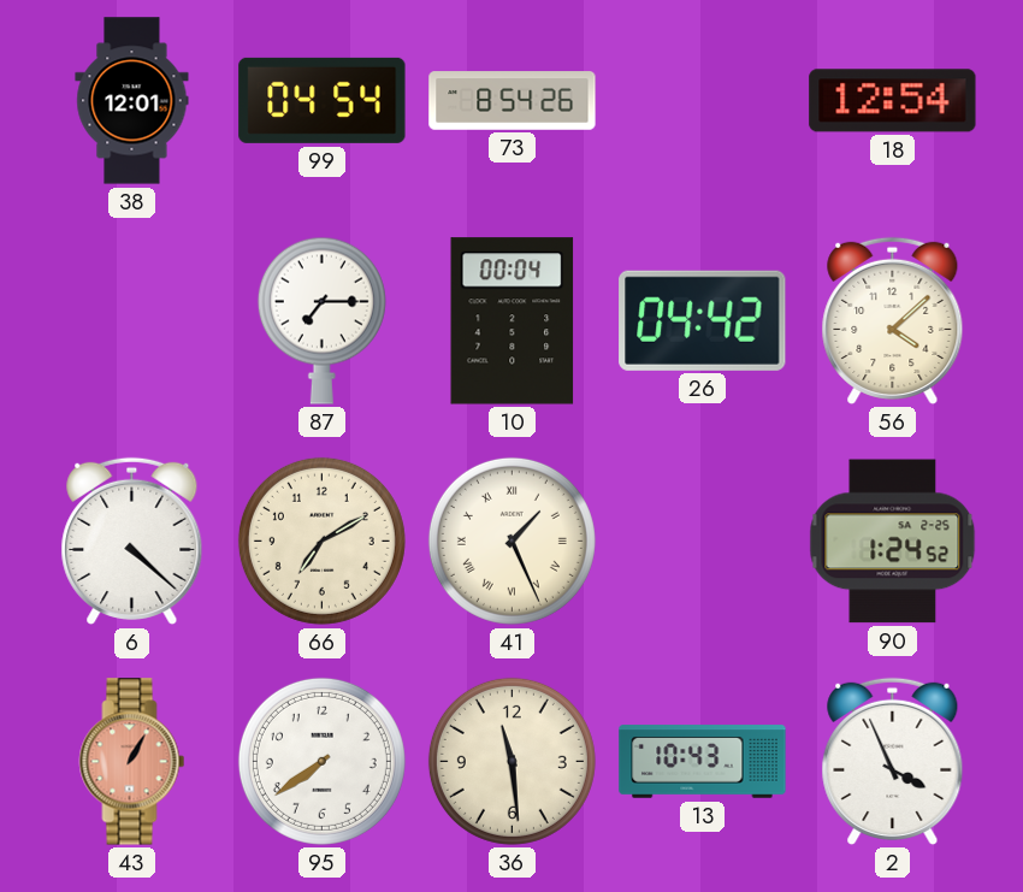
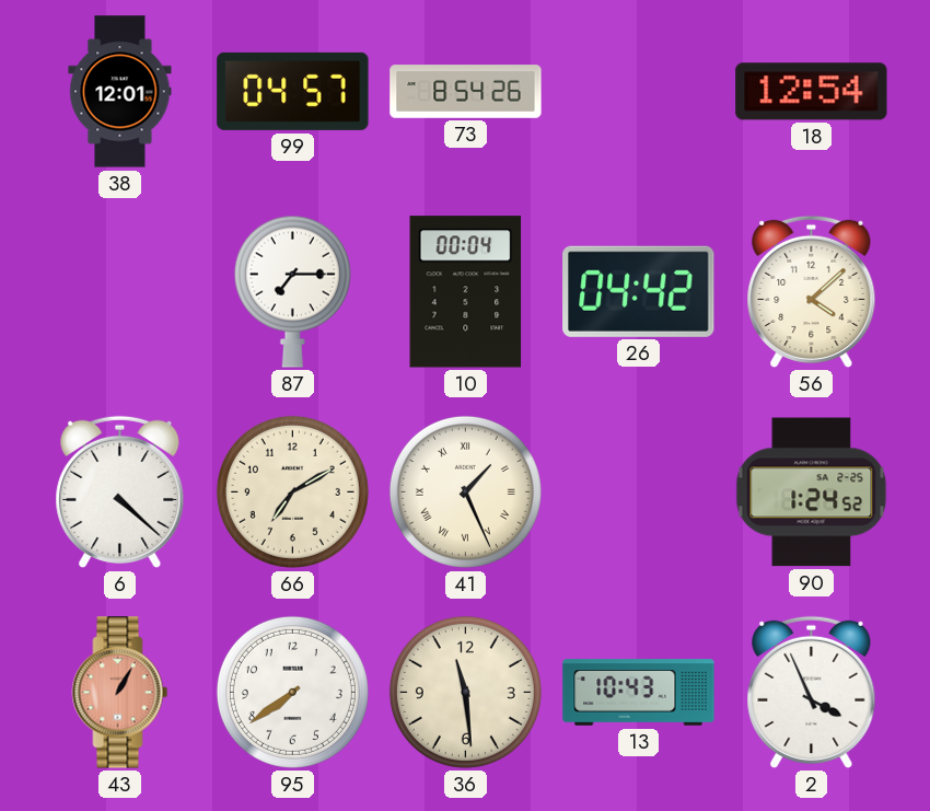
99: 04:54 -> 04:57 (293, 91)
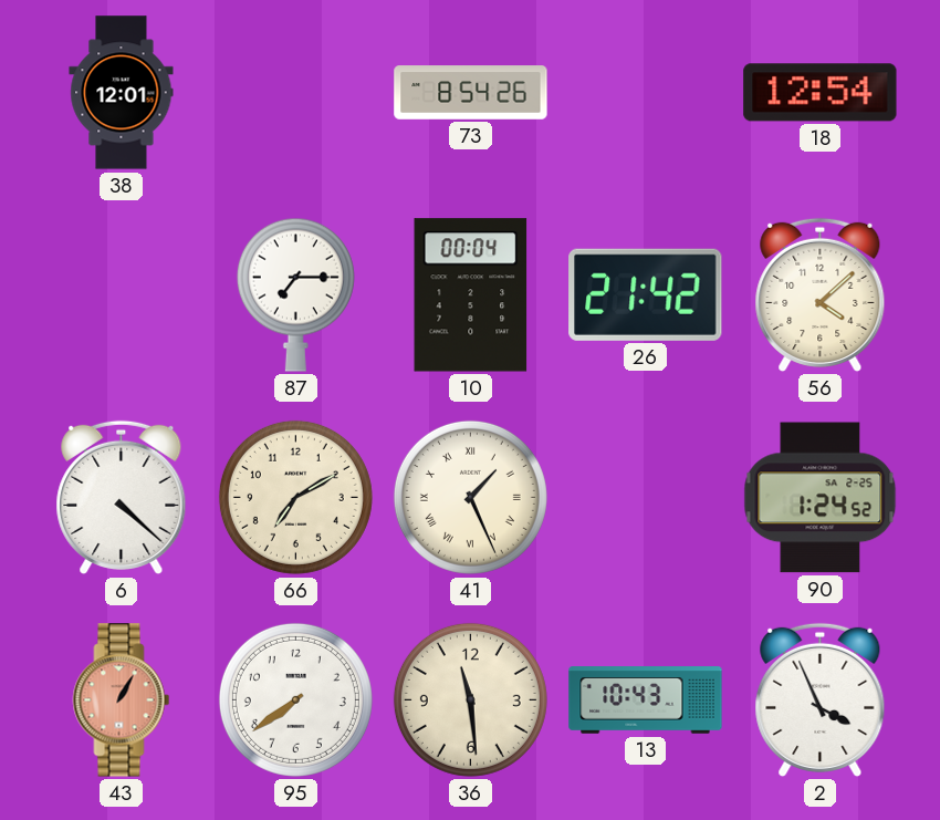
99: 04:57 -> none (293, 91)
26: 04:42 -> 21:42 (646, 294)
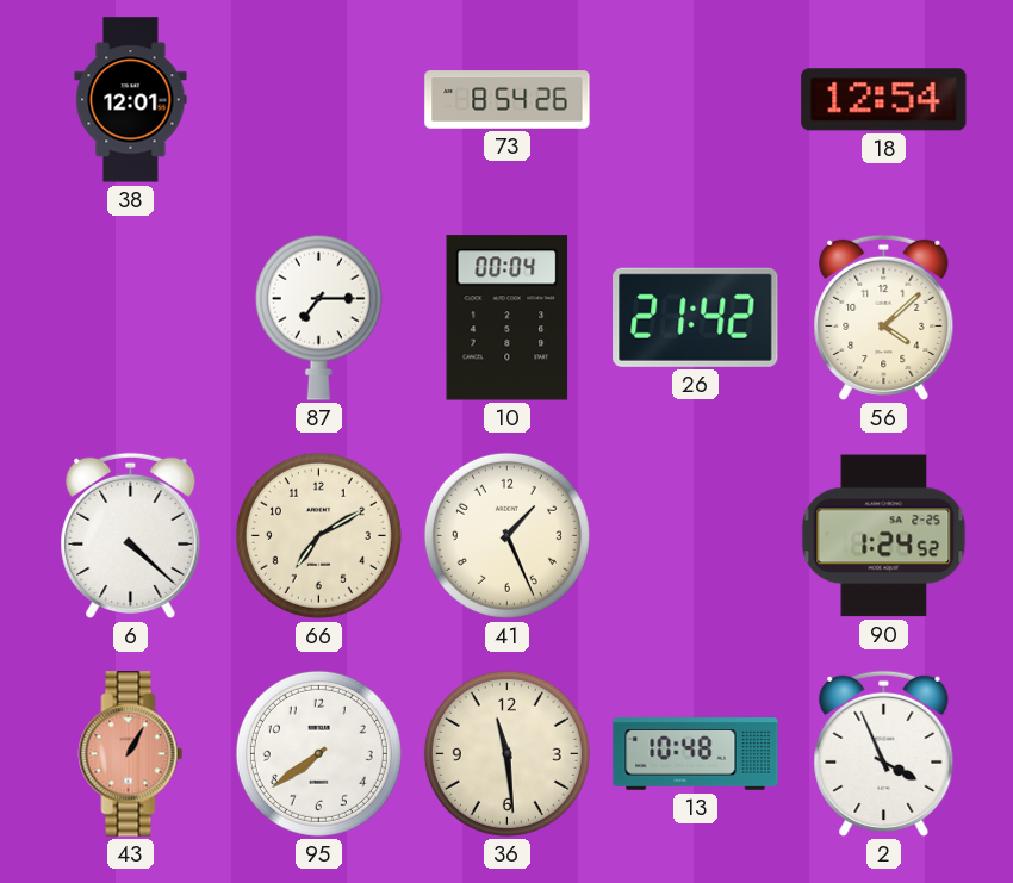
41 numerals: Roman -> Arabic (506, 535)
13: 10:43 -> 10:48 (696, 754)
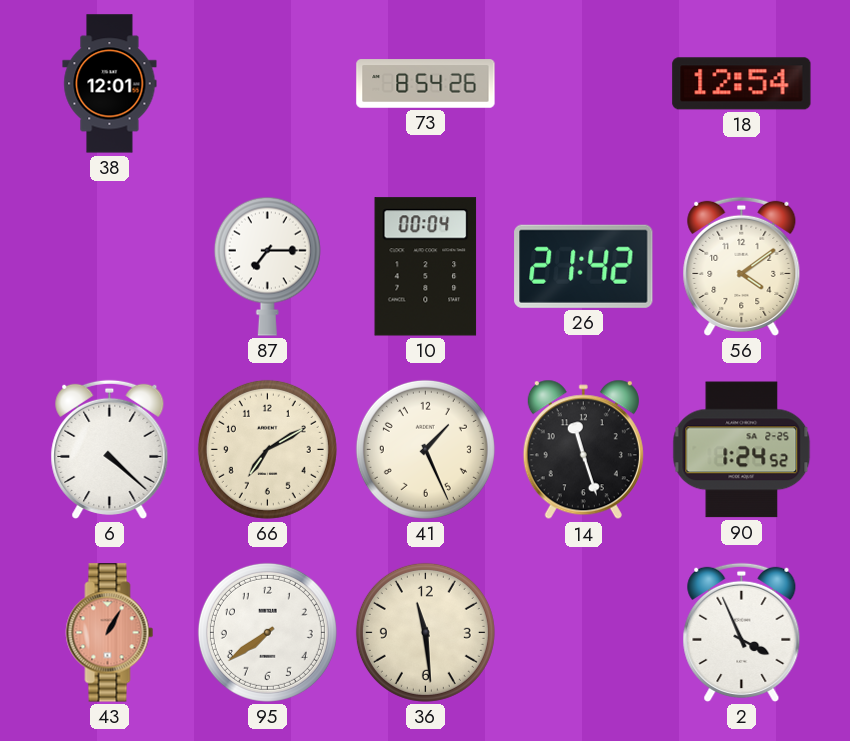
56: 4:08 -> 4:09 (742, 266)
14: none -> 11:27 (583, 450)
13: 10:48 -> none (696, 754)
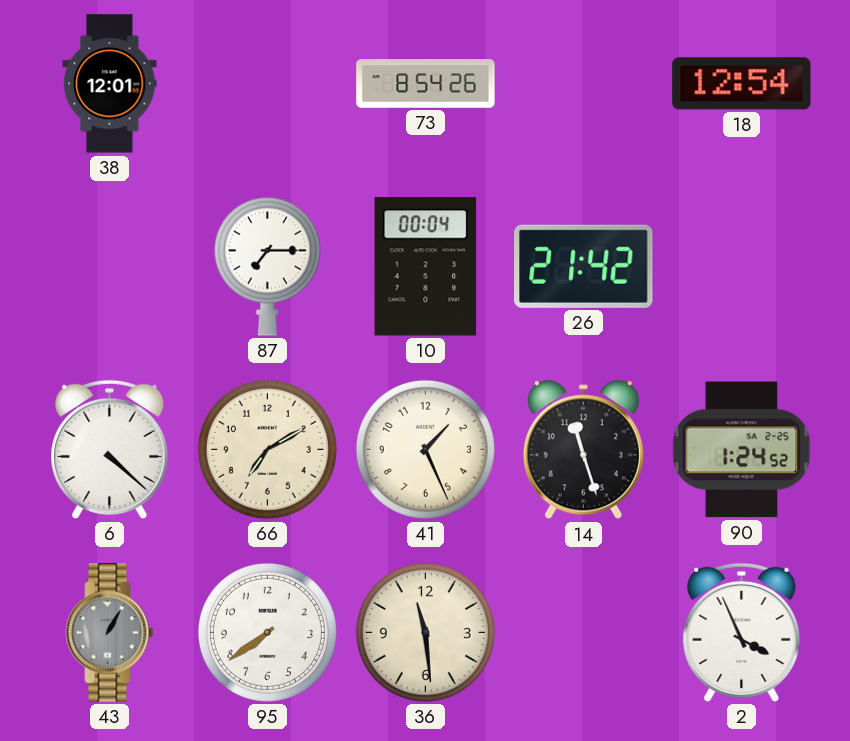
56: 4:09 -> none (742, 266)
43 dial: salmon -> grey (110, 633)
